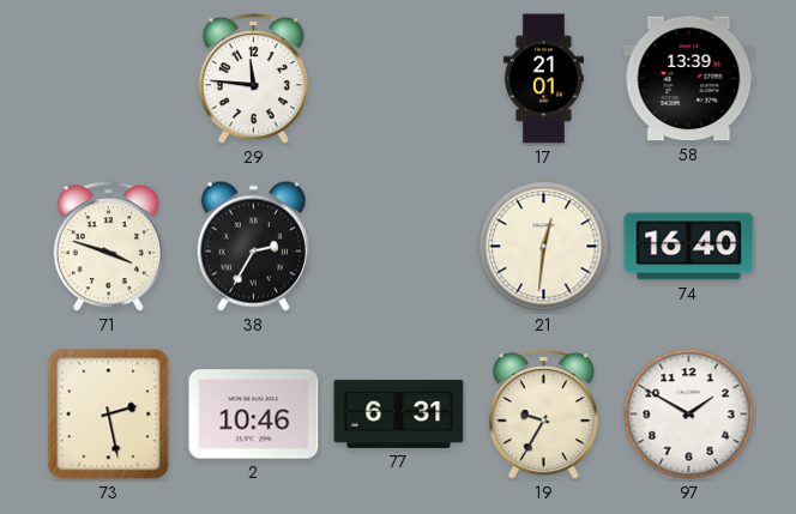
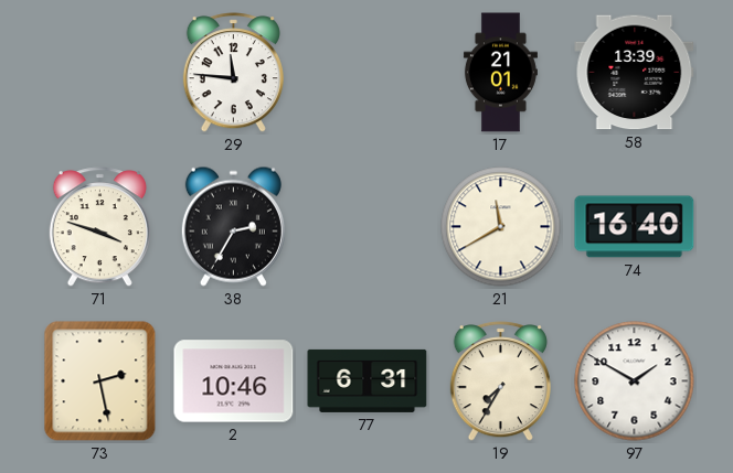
21: 12:31 -> 11:40 (501, 227)
19: 9:35 -> 7:35 (500, 381)
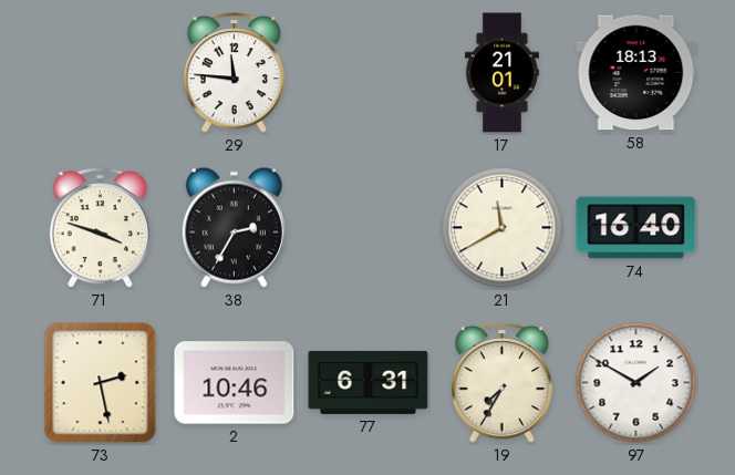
58: 13:39 -> 18:13 (636, 73)
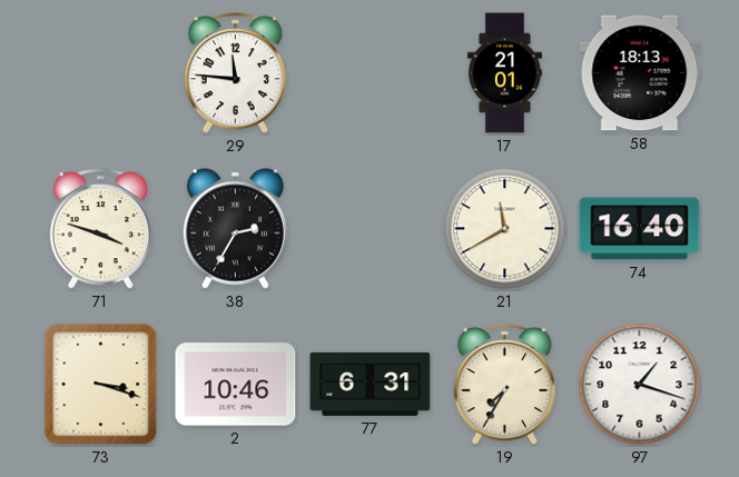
73: 2:28 -> 3:18 (101, 385)
97: 1:50 -> 1:18 (640, 385)
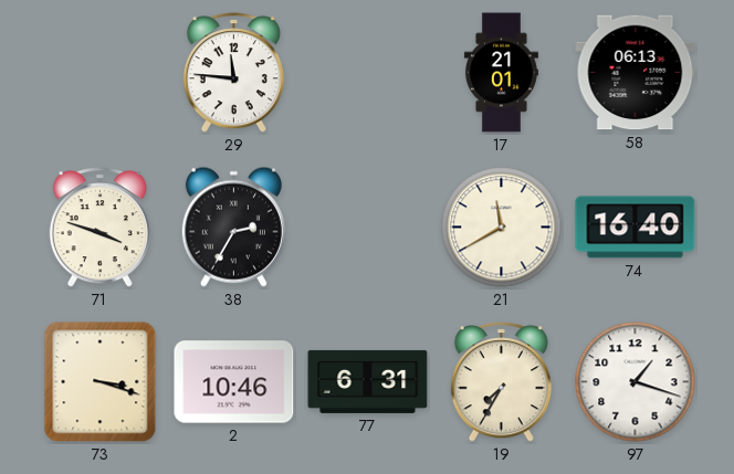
58: 18:13 -> 06:13 (636, 73)
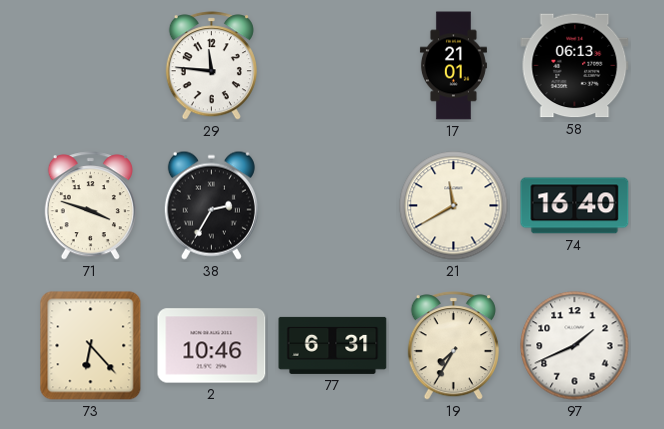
73: 3:18 -> 6:23 (91, 346)
97: 1:18 -> 1:41 (575, 346)
